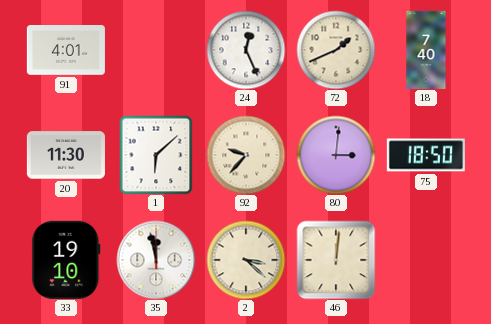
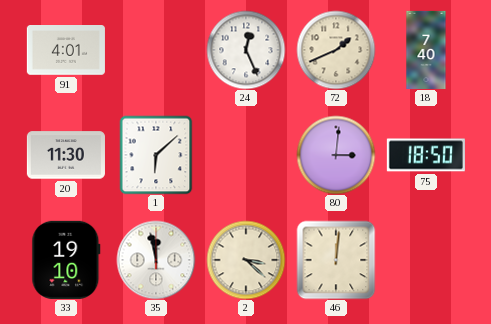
92: 9:37 -> none (246, 155)
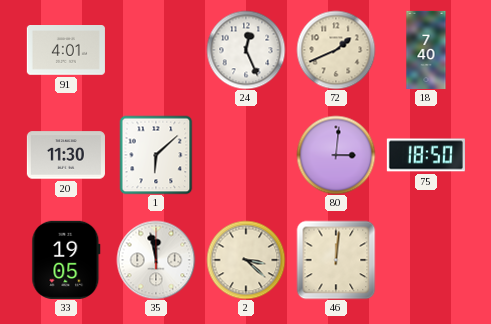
33: 19:10 -> 19:05 (66, 260)
